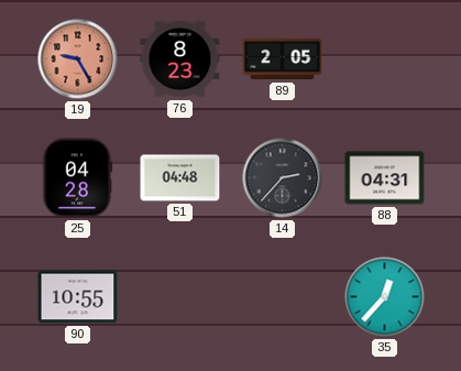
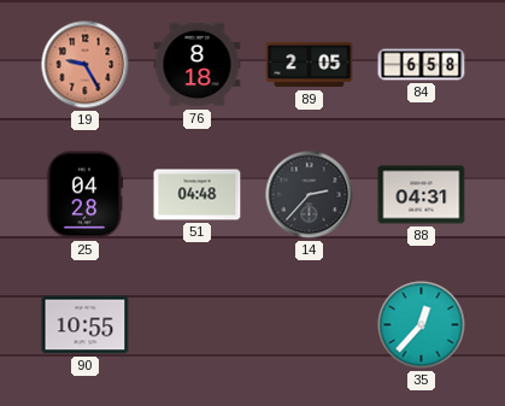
76: 8:23 -> 8:18 (198, 65)
84: none -> 6:58 (422, 65)
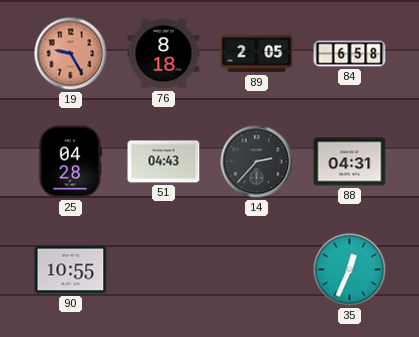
51: 04:48 -> 04:43 (164, 162)
35: 12:37 -> 12:34 (350, 270)
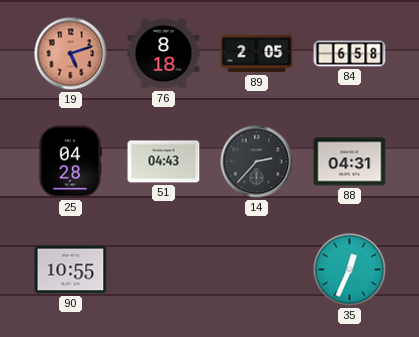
19: 9:25 -> 5:12 (71, 54)
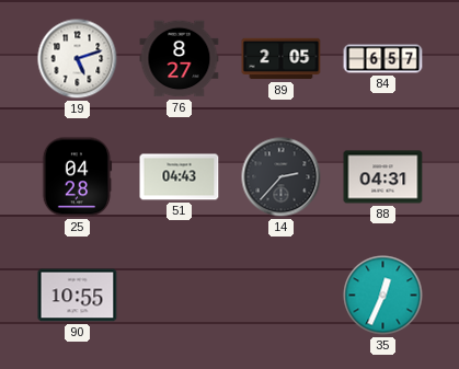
19 dial: salmon -> white (78, 59)
76: 8:18 -> 8:27 (180, 59)
84: 6:58 -> 6:57 (383, 59)
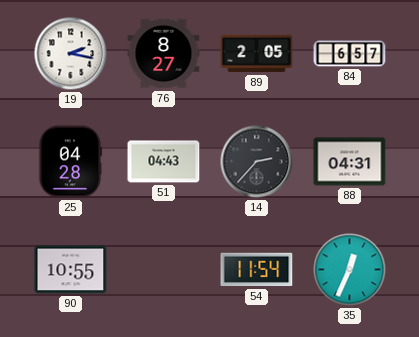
19: 5:12 -> 2:17 (71, 54)
54: none -> 11:54 (257, 270)
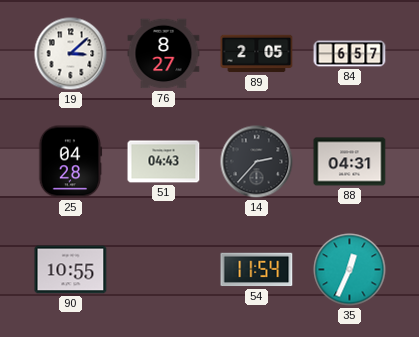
19: 2:17 -> 3:08 (71, 54)
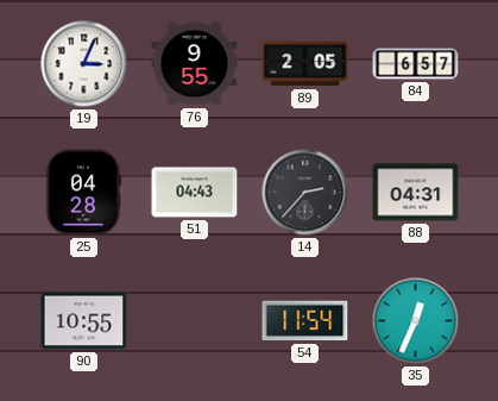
19: 3:08 -> 3:04 (84, 64)
76: 8:27 -> 9:55 (195, 64)
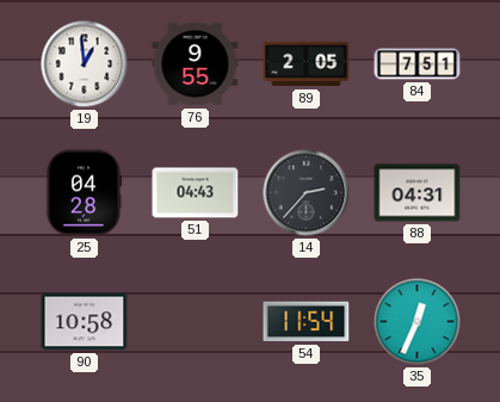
19: 3:04 -> 12:59 (85, 64)
84: 6:57 -> 7:51 (418, 64)
90: 10:55 -> 10:58 (85, 322)
